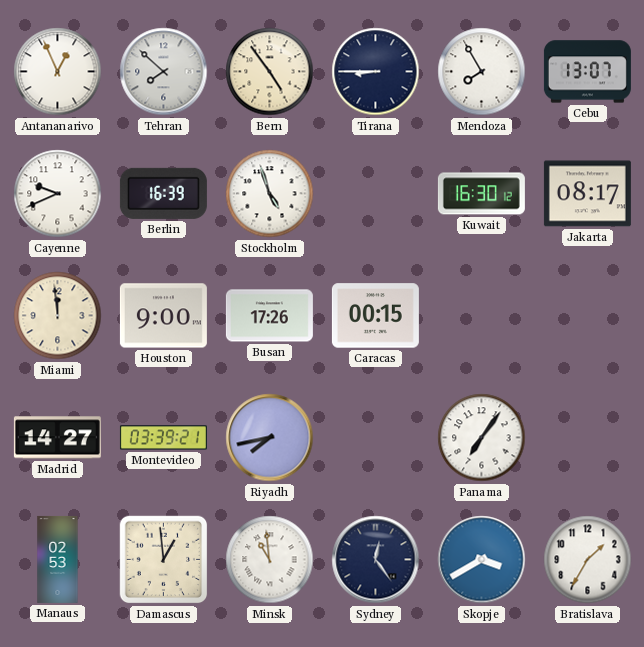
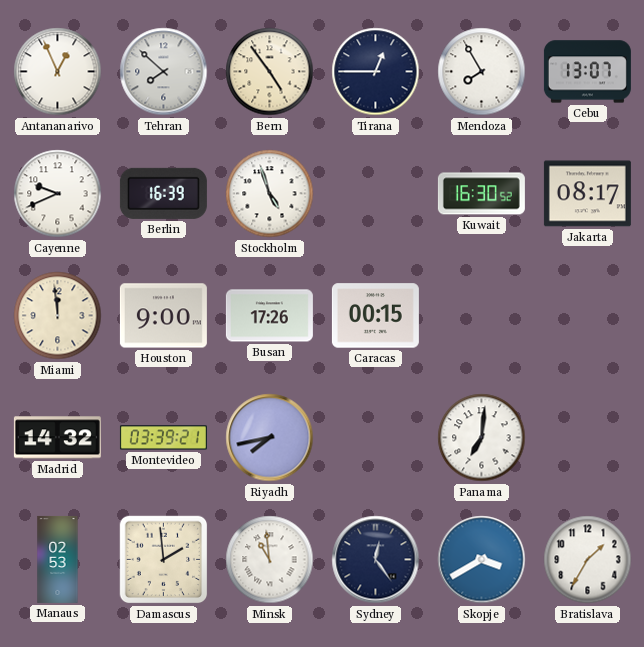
Tirana: 8:45 -> 12:45 (376, 72)
Kuwait: 16:30:12 -> 16:30:52 (481, 194)
Madrid: 14:27 -> 14:32 (57, 438)
Panama: 7:06 -> 7:01 (482, 438)
Damascus: 12:59 -> 1:59 (164, 560)
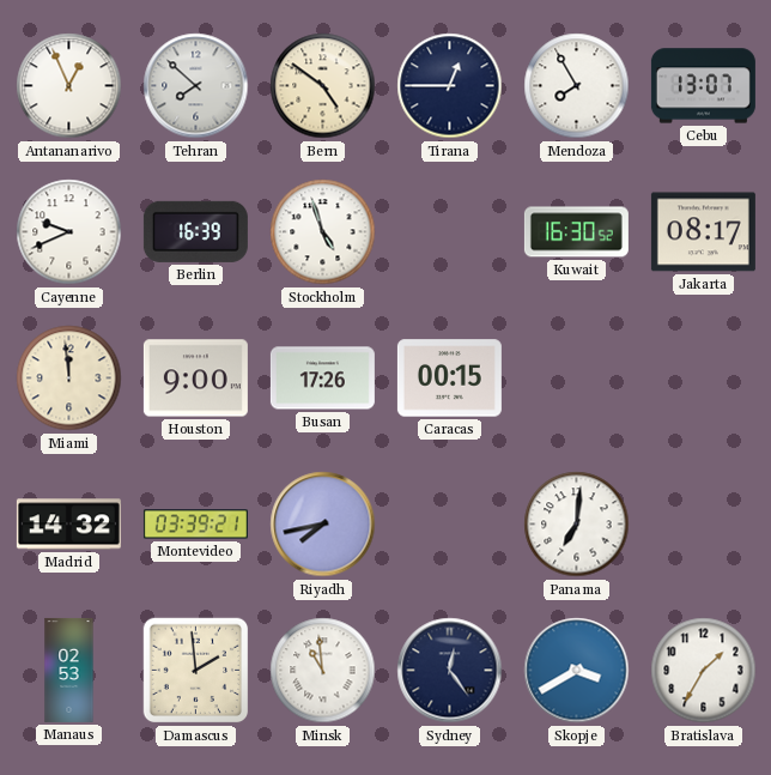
Bern: 4:54 -> 4:51 (323, 86)
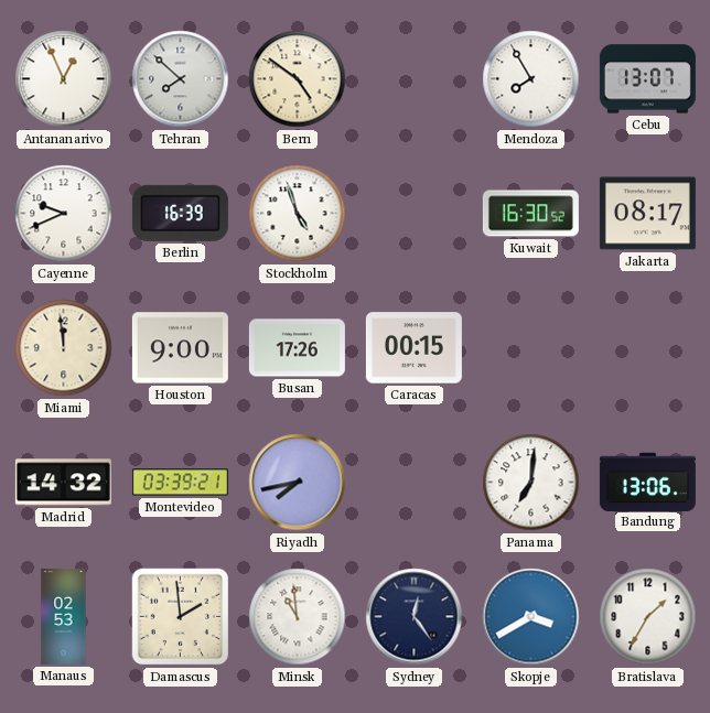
Tirana: 12:45 -> none (450, 86)
Bandung: none -> 13:06 (647, 482)
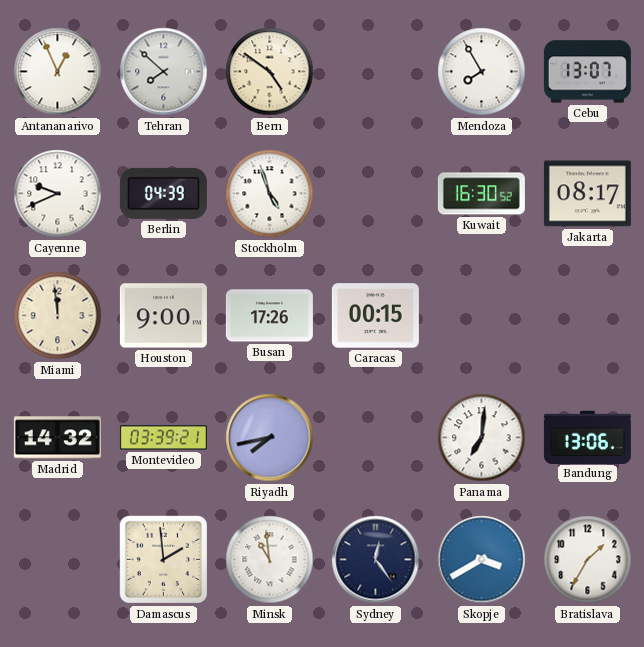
Berlin: 16:39 -> 04:39 (163, 193)
Manaus: 02:53 -> none (64, 616)
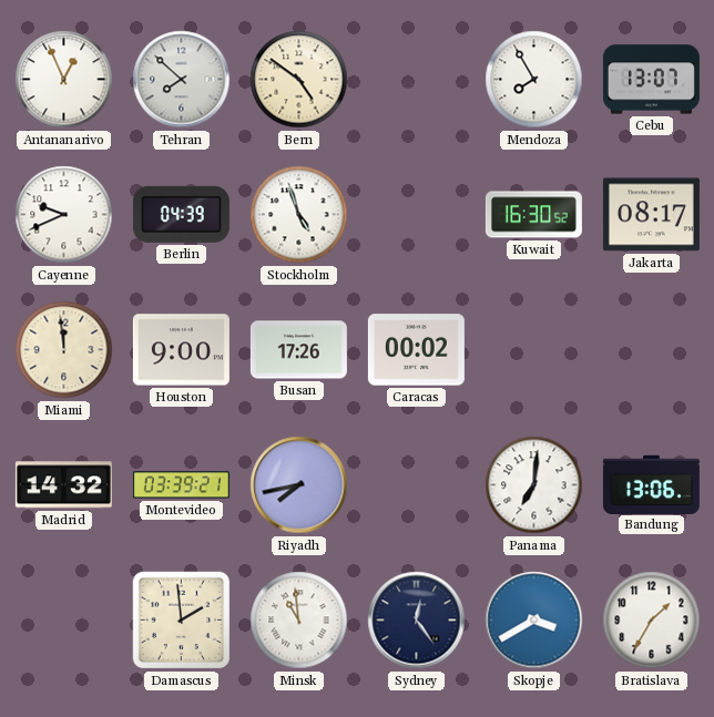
Caracas: 00:15 -> 00:02 (416, 350)
